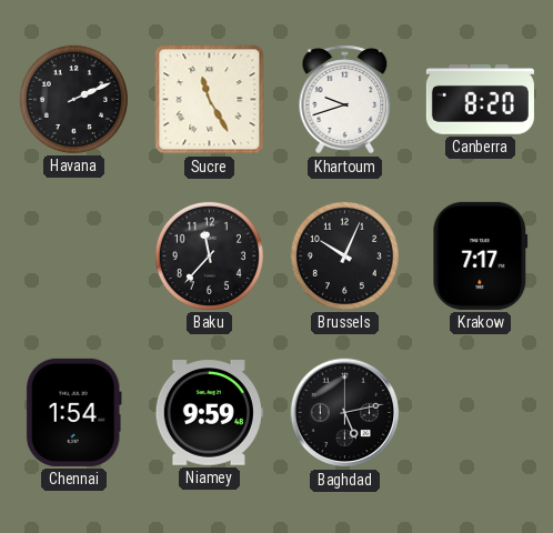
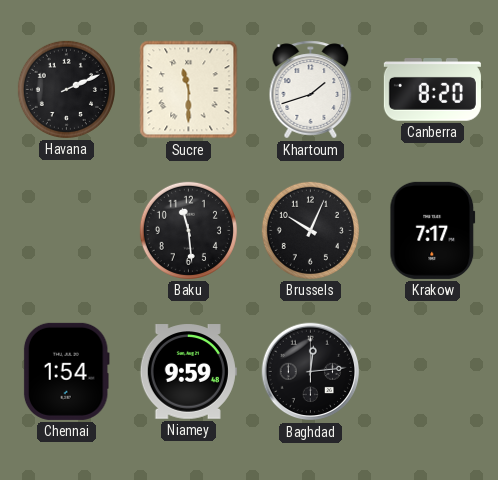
Sucre: 11:25 -> 11:30 (189, 90)
Khartoum: 9:42 -> 1:42 (311, 90)
Baku: 11:37 -> 11:29 (188, 230)
Baghdad: 5:13 -> 12:14 (311, 372)
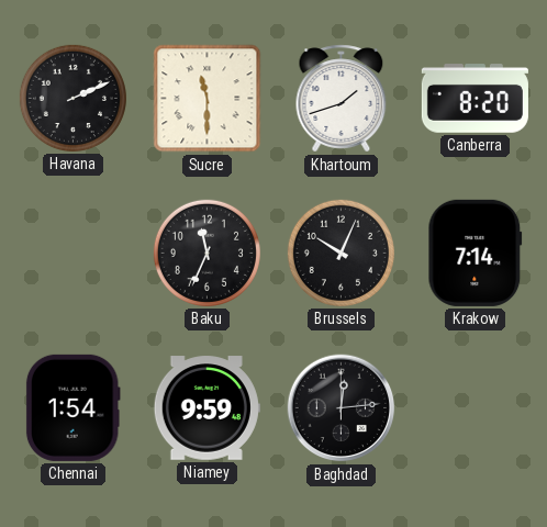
Baku: 11:29 -> 11:34 (206, 253)
Krakow: 7:17 -> 7:14 (476, 253)
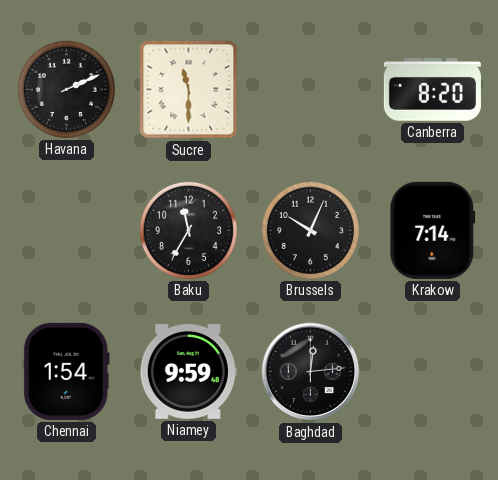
Khartoum: 1:42 -> none (342, 99)
Baku: 11:34 -> 11:35 (188, 230)
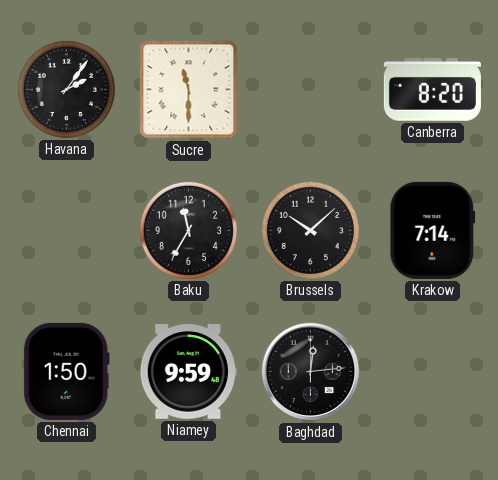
Havana: 2:11 -> 2:06 (66, 89)
Brussels: 10:04 -> 10:08 (310, 230)
Chennai: 1:54 -> 1:50 (66, 371)
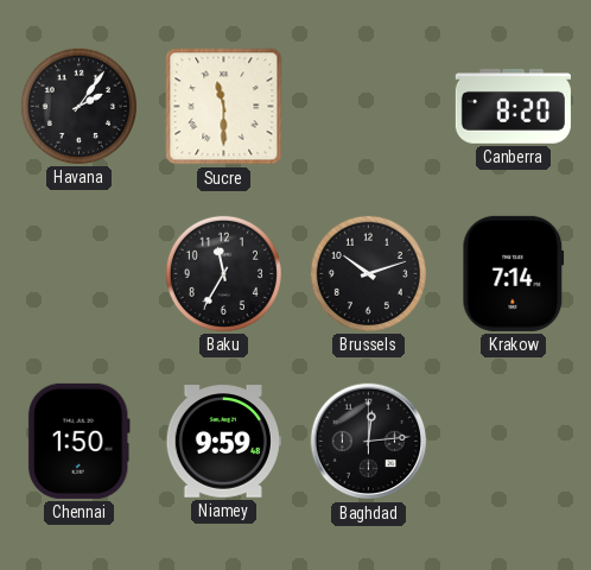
Brussels: 10:08 -> 10:12 (368, 273)
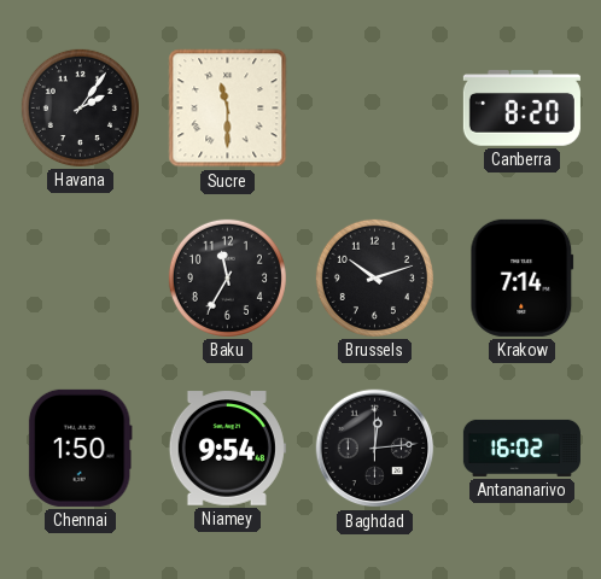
Niamey: 9:59 -> 9:54 (227, 449)
Antananarivo: none -> 16:02 (521, 448)
